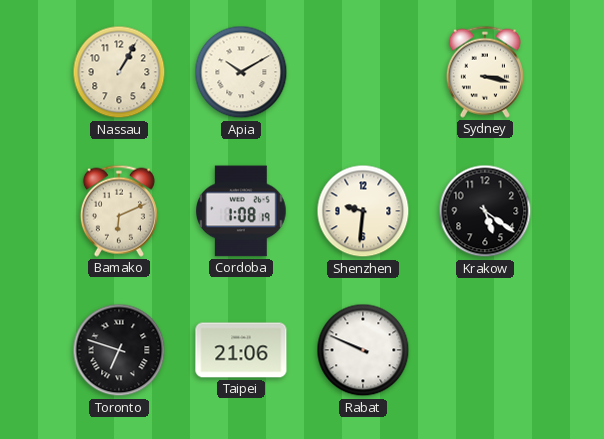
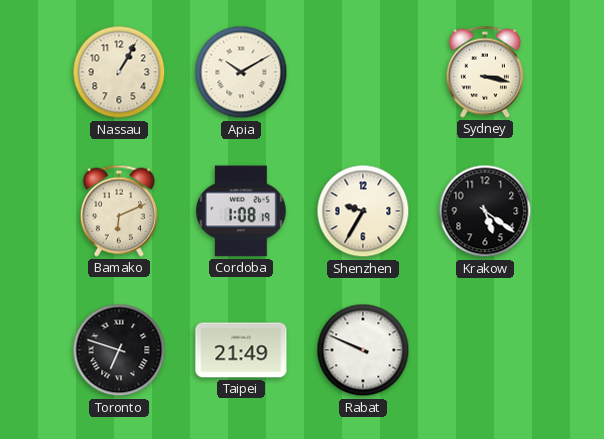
Shenzhen: 9:31 -> 9:35 (363, 211)
Taipei: 21:06 -> 21:49 (241, 350)
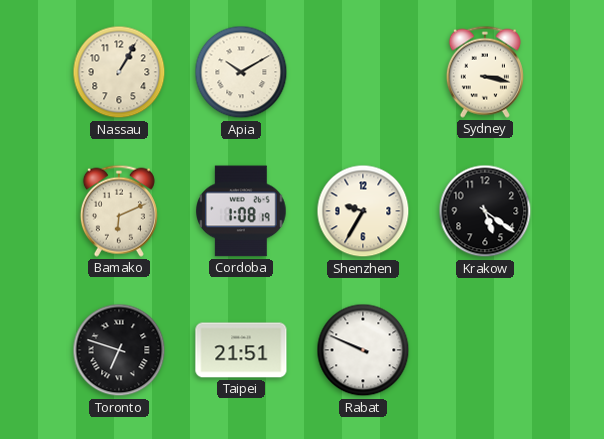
Taipei: 21:49 -> 21:51 (241, 350)
